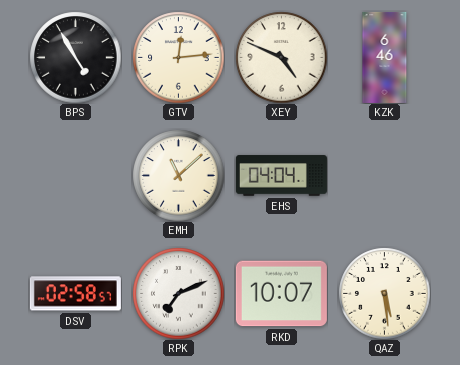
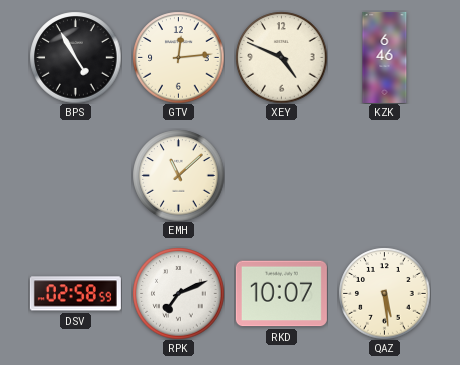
EHS: 04:04 -> none (281, 176)
DSV: 02:58:57 -> 02:58:59 (75, 294)
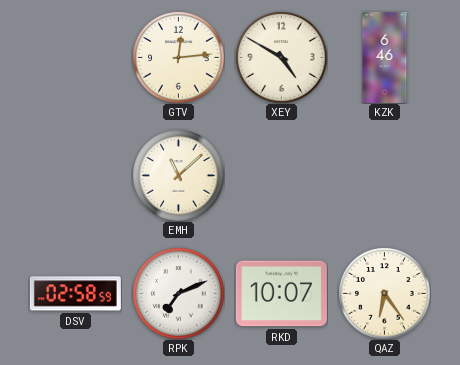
BPS: 4:55 -> none (75, 57)
XEY: 4:49 -> 4:50 (281, 57)
QAZ: 5:29 -> 6:24 (384, 293)
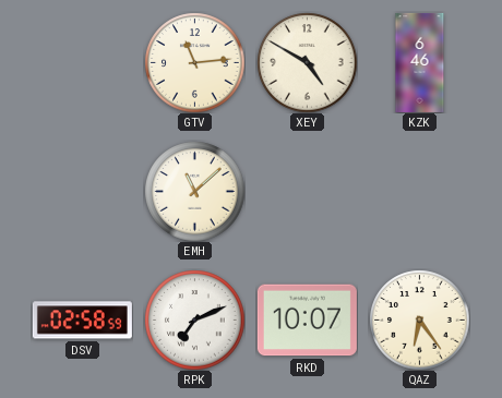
GTV: 12:14 -> 11:14 (194, 62)
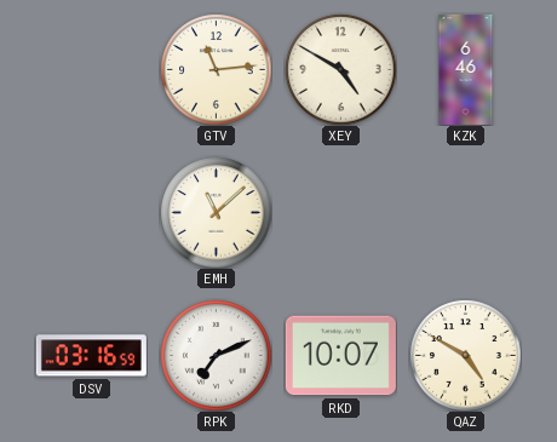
DSV: 02:58 -> 03:16 (91, 356)
QAZ: 6:24 -> 4:50 (465, 355)
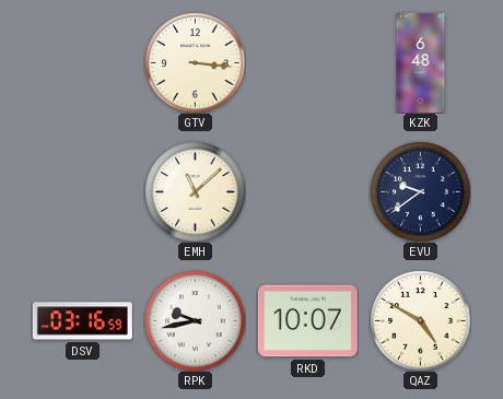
GTV: 11:14 -> 3:16 (195, 62)
XEY: 4:50 -> none (340, 69)
KZK: 6:46 -> 6:48 (421, 62)
EVU: none -> 9:39 (420, 191)
RPK: 7:11 -> 9:43 (195, 320)
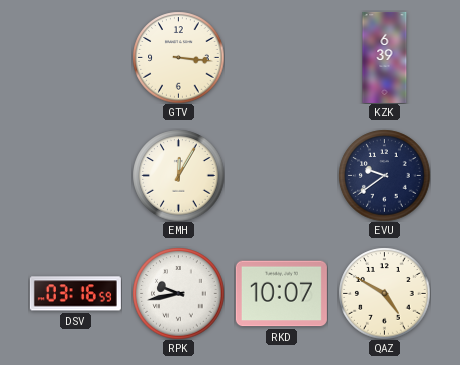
KZK: 6:48 -> 6:39 (385, 57)
EMH: 11:08 -> 12:05 (178, 175)
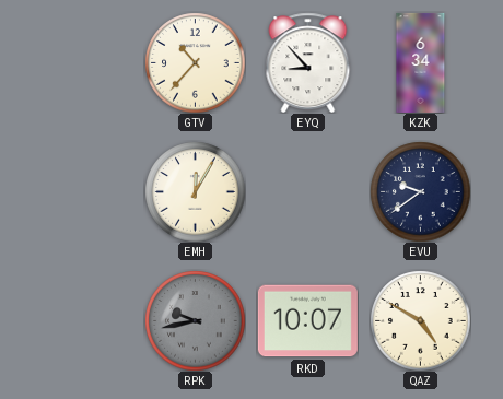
GTV: 3:16 -> 10:37 (195, 62)
EYQ: none -> 8:53 (308, 62)
KZK: 6:39 -> 6:34 (421, 62)
DSV: 03:16 -> none (75, 294)
RPK dial: white -> grey (195, 320)
